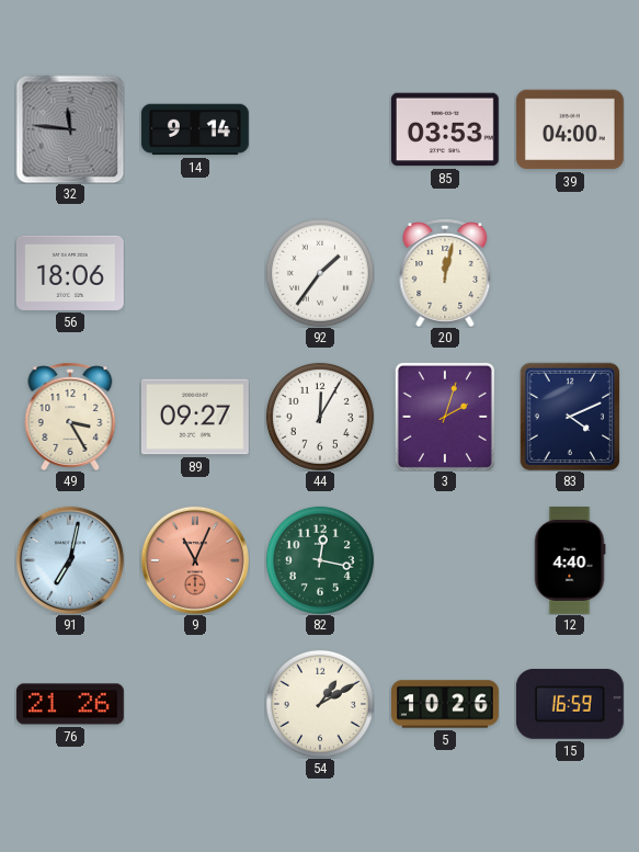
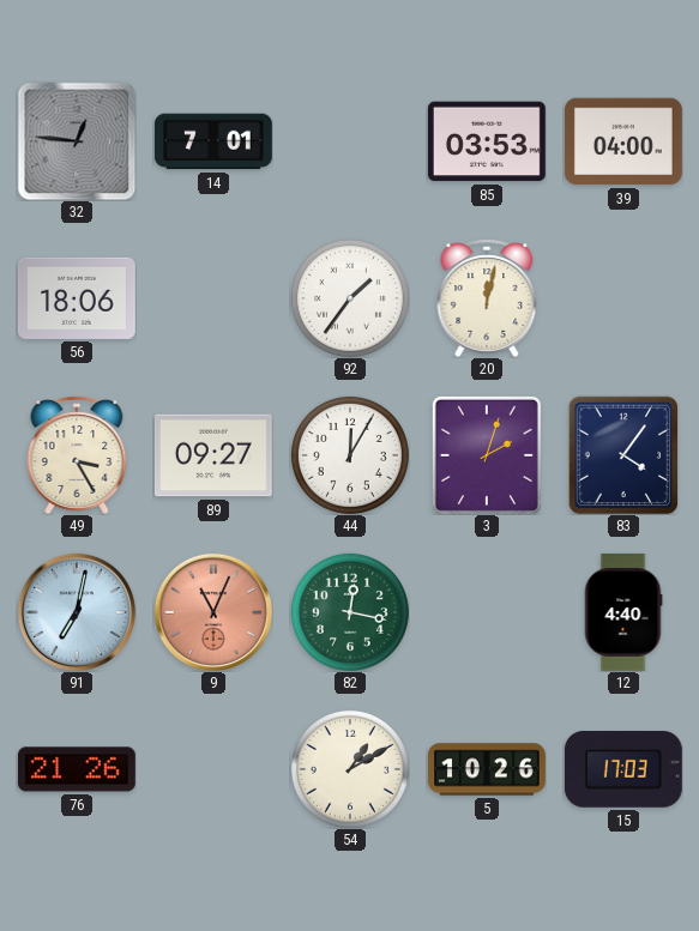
32: 11:46 -> 12:46 (77, 141)
14: 9:14 -> 7:01 (213, 141)
83: 4:11 -> 4:06 (623, 455)
15: 16:59 -> 17:03 (623, 769)
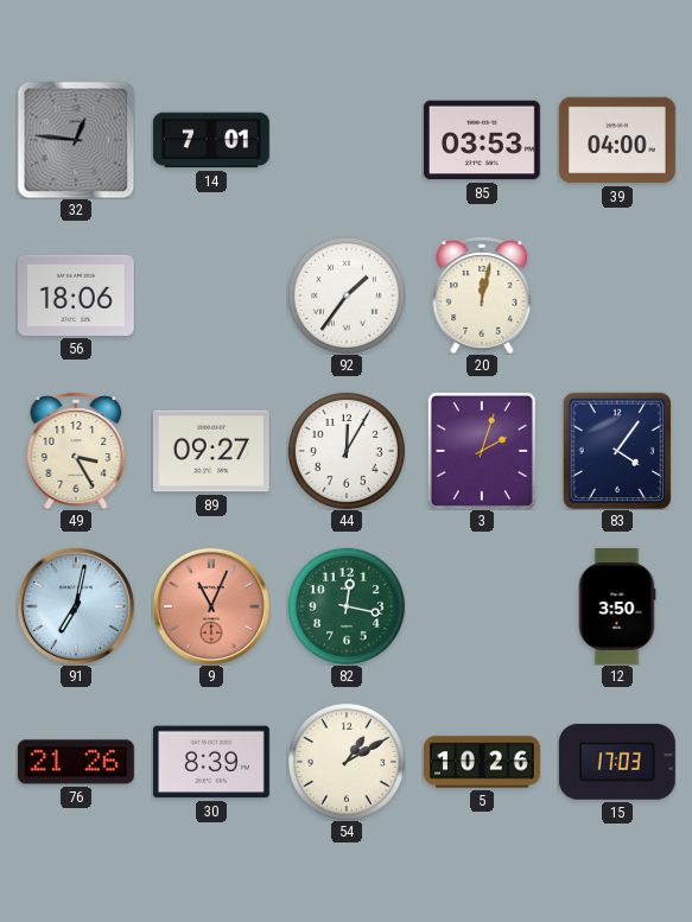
12: 4:40 -> 3:50 (617, 608)
30: none -> 8:39 (211, 762)
